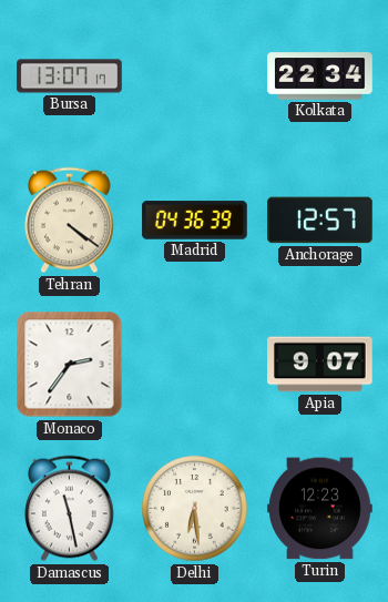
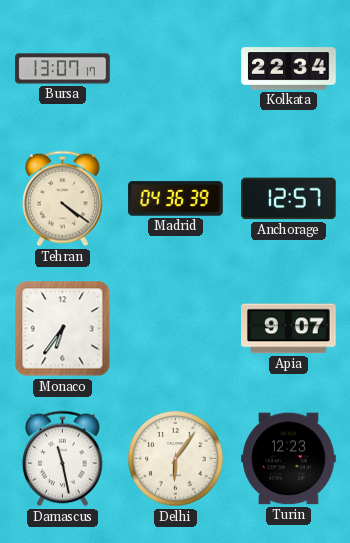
Monaco: 2:36 -> 6:36 (63, 329)
Delhi: 6:29 -> 6:06 (176, 459)
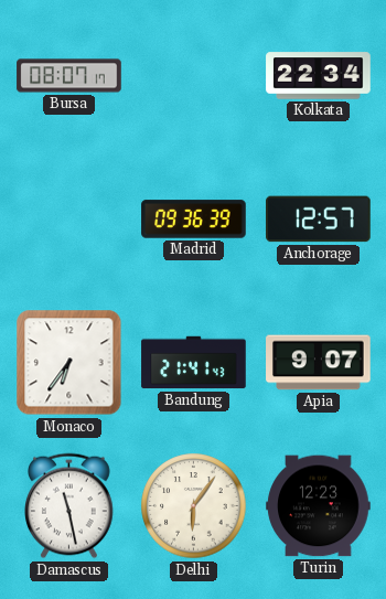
Bursa: 13:07 -> 08:07 (69, 76)
Tehran: 4:21 -> none (63, 199)
Madrid: 04:36 -> 09:36 (194, 220)
Bandung: none -> 21:41 (194, 363)
